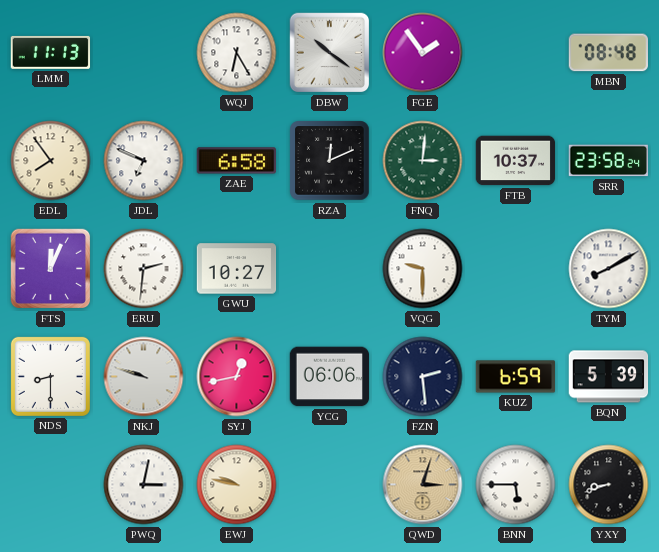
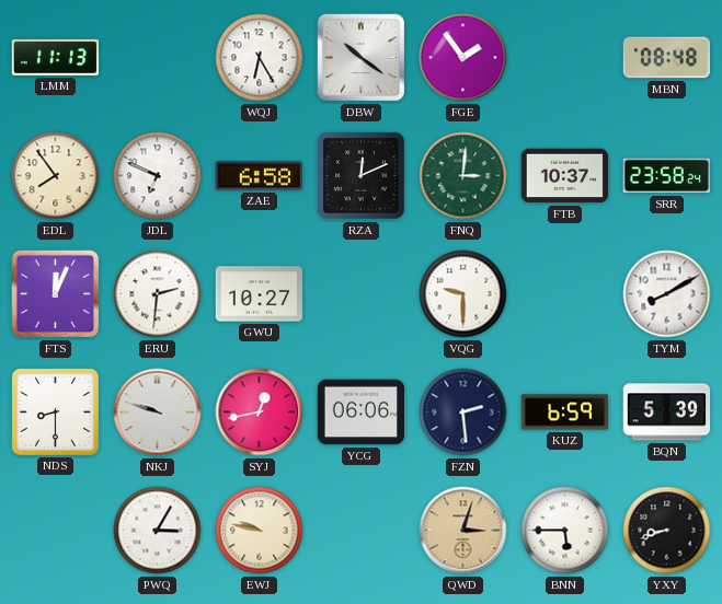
PWQ: 3:02 -> 3:05 (158, 531)
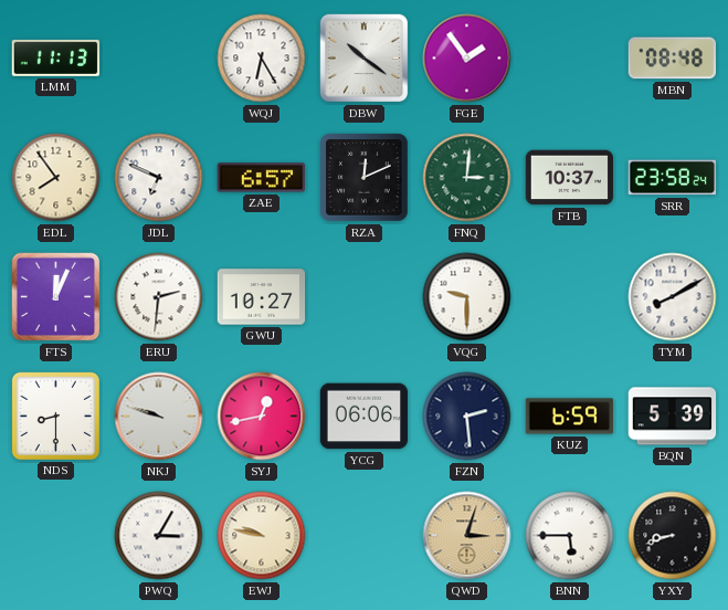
ZAE: 6:58 -> 6:57 (262, 178)
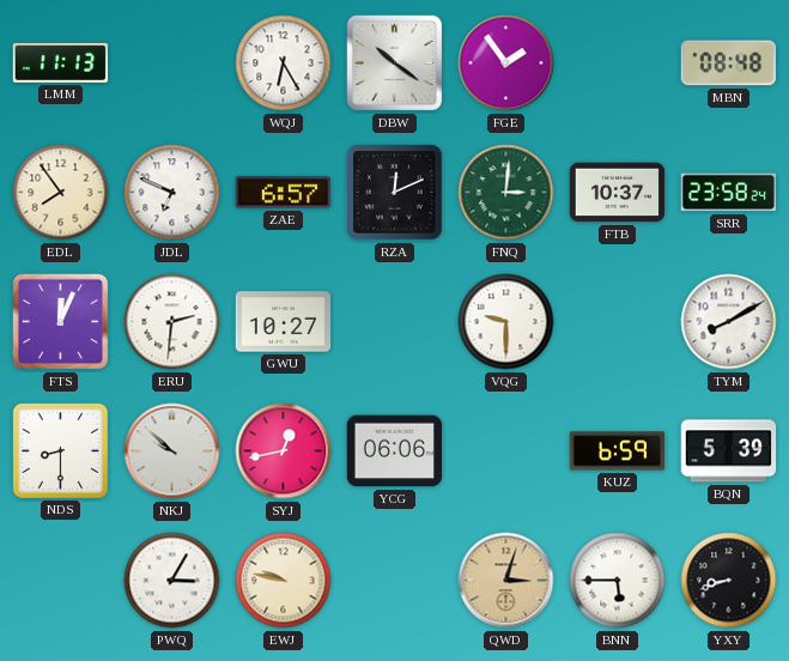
NKJ: 9:48 -> 9:52 (172, 451)
FZN: 2:29 -> none (467, 417)
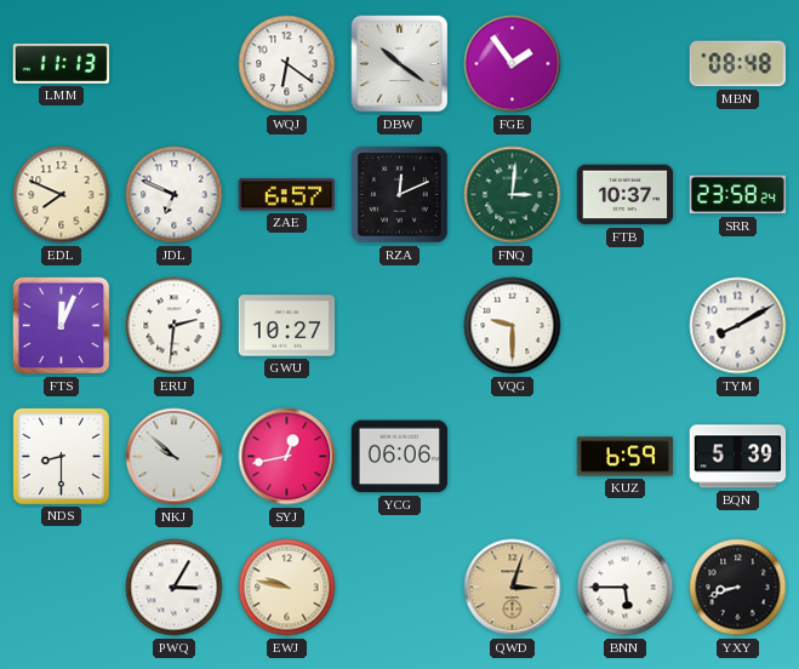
WQJ: 6:25 -> 6:21 (287, 64)
EDL: 7:54 -> 7:49 (62, 195)
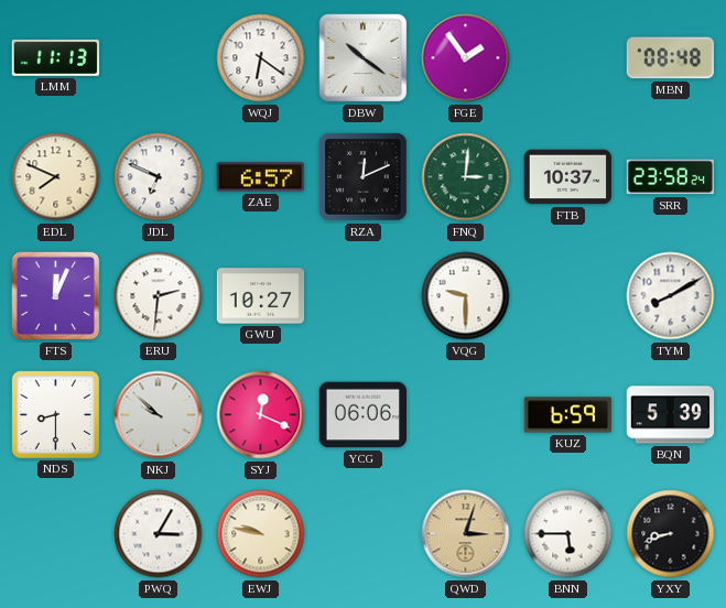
SYJ: 12:43 -> 12:19 (261, 415)
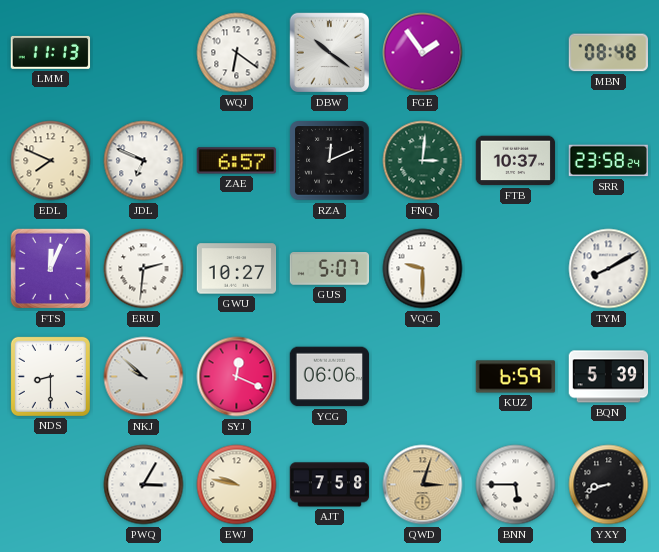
GUS: none -> 5:07 (330, 269)
AJT: none -> 7:58 (330, 485)
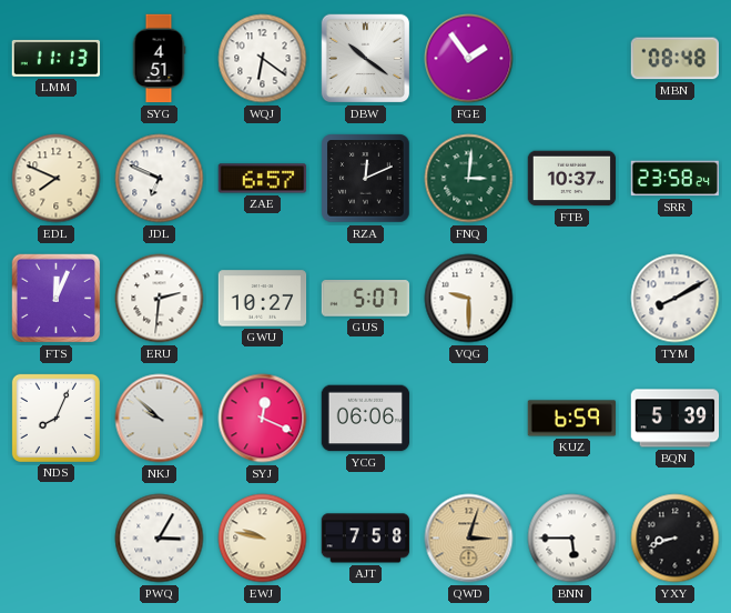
SYG: none -> 4:51 (159, 59)
NDS: 8:30 -> 8:04 (55, 418)
